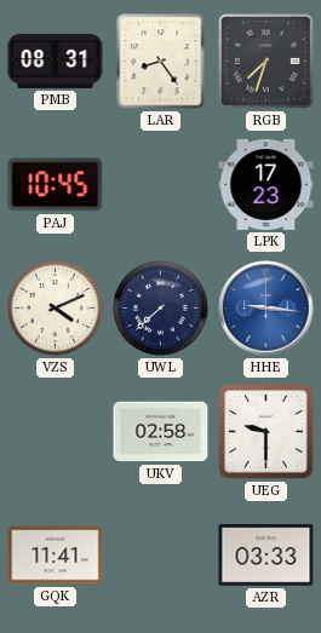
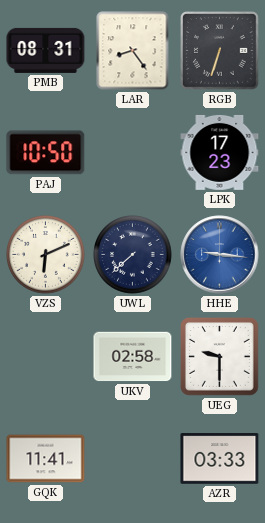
RGB: 7:33 -> 6:33 (220, 51)
PAJ: 10:45 -> 10:50 (46, 153)
VZS: 4:11 -> 6:11 (46, 255)
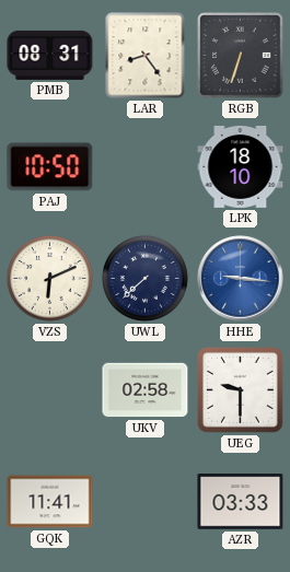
LPK: 17:23 -> 18:10 (241, 166)
